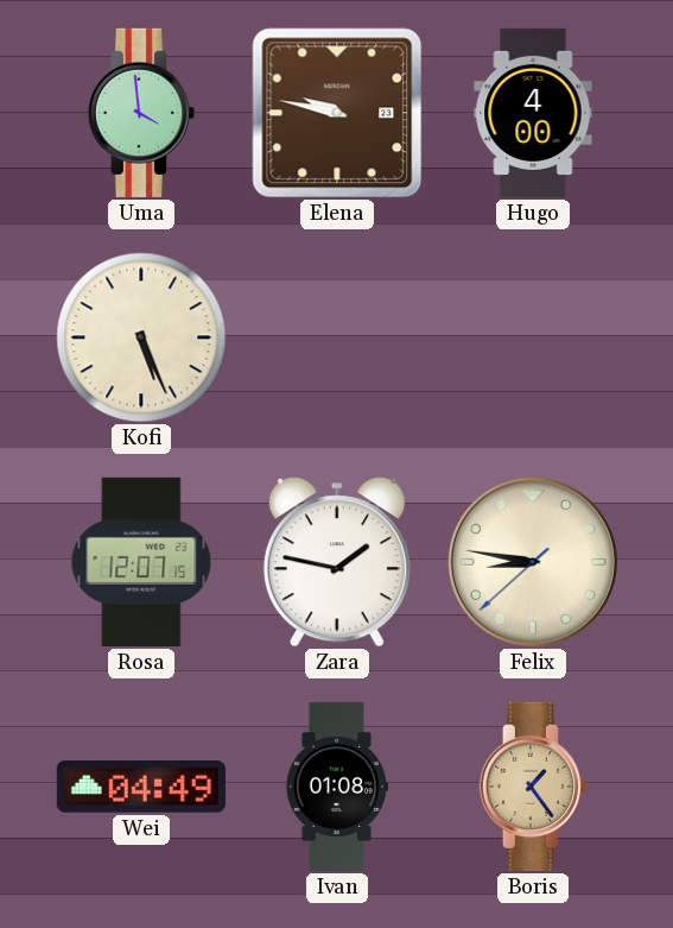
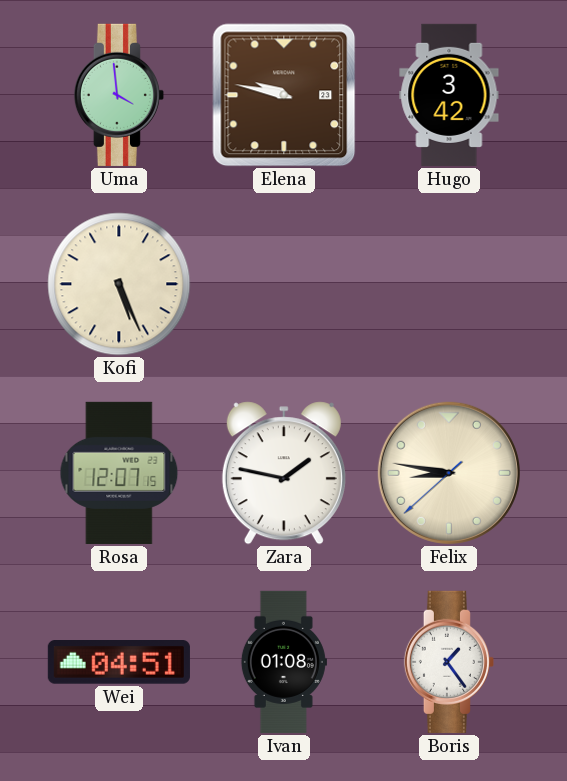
Hugo: 4:00 -> 3:42 (449, 95)
Wei: 04:49 -> 04:51 (119, 662)
Boris dial: champagne -> white (449, 662)
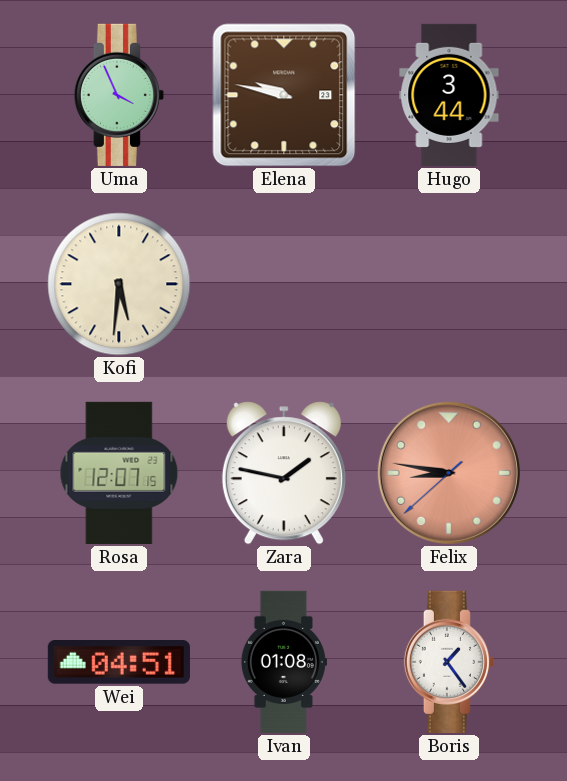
Uma: 3:59 -> 3:56 (119, 95)
Hugo: 3:42 -> 3:44 (449, 95)
Kofi: 5:26 -> 5:31 (119, 284)
Felix dial: cream -> salmon (449, 473)
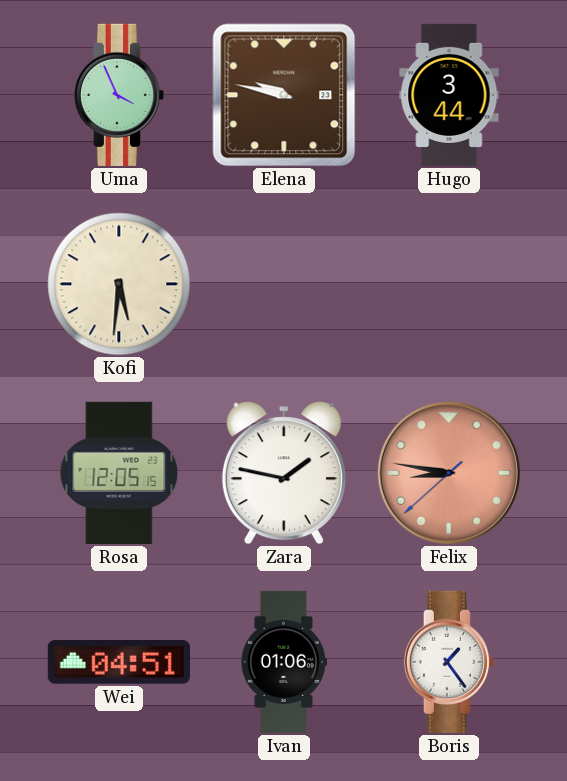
Rosa: 12:07 -> 12:05 (119, 473)
Ivan: 01:08 -> 01:06 (283, 662)
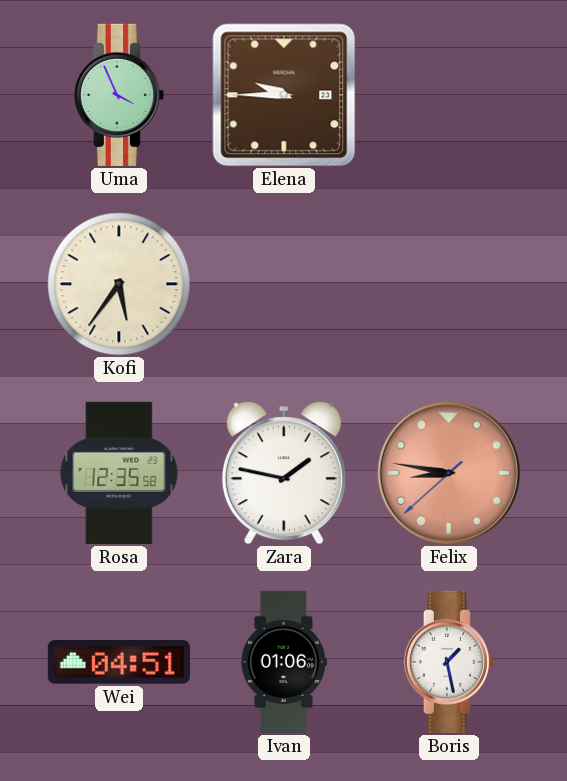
Elena: 9:47 -> 9:45 (284, 95)
Hugo: 3:44 -> none (449, 95)
Kofi: 5:31 -> 5:36 (119, 284)
Rosa: 12:05 -> 12:35 (119, 473)
Boris: 1:24 -> 1:28 (449, 662)
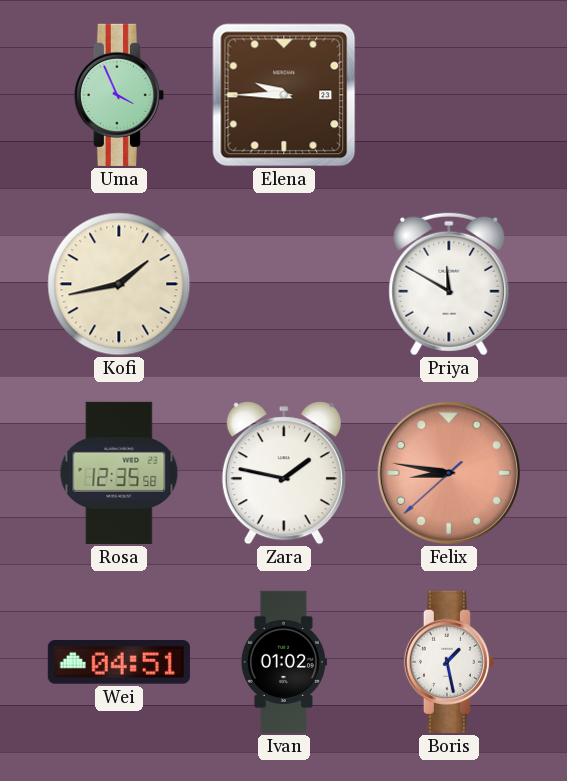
Kofi: 5:36 -> 1:43 (119, 284)
Priya: none -> 11:50 (449, 284)
Ivan: 01:06 -> 01:02 (283, 662)
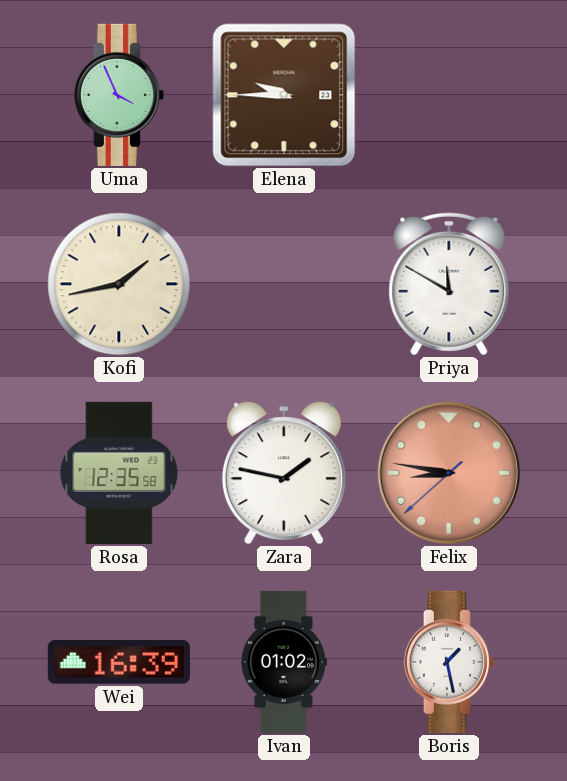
Wei: 04:51 -> 16:39 (119, 662)
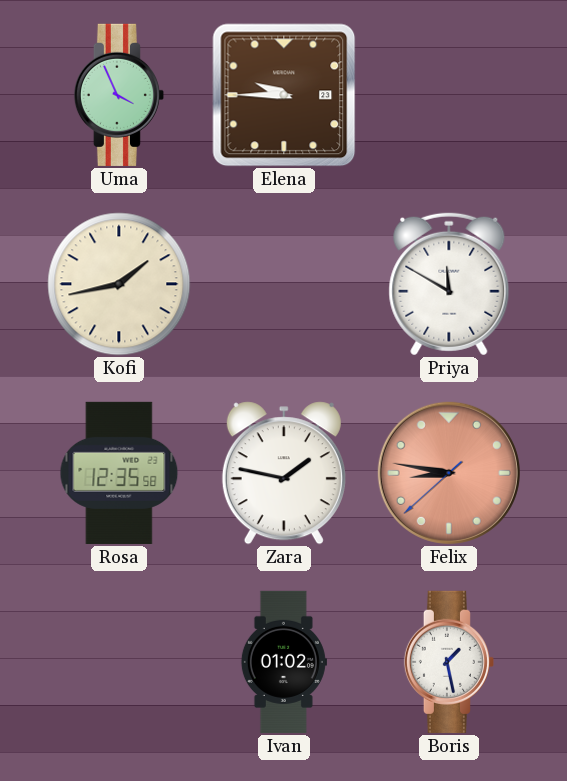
Wei: 16:39 -> none (119, 662)
